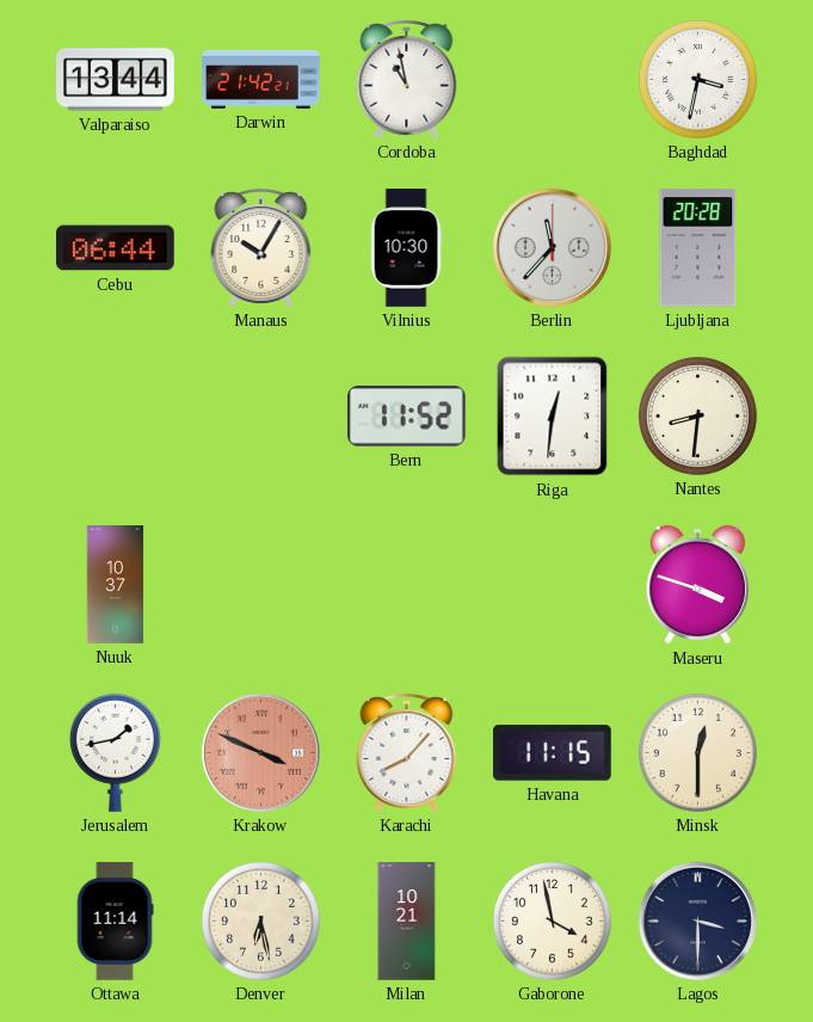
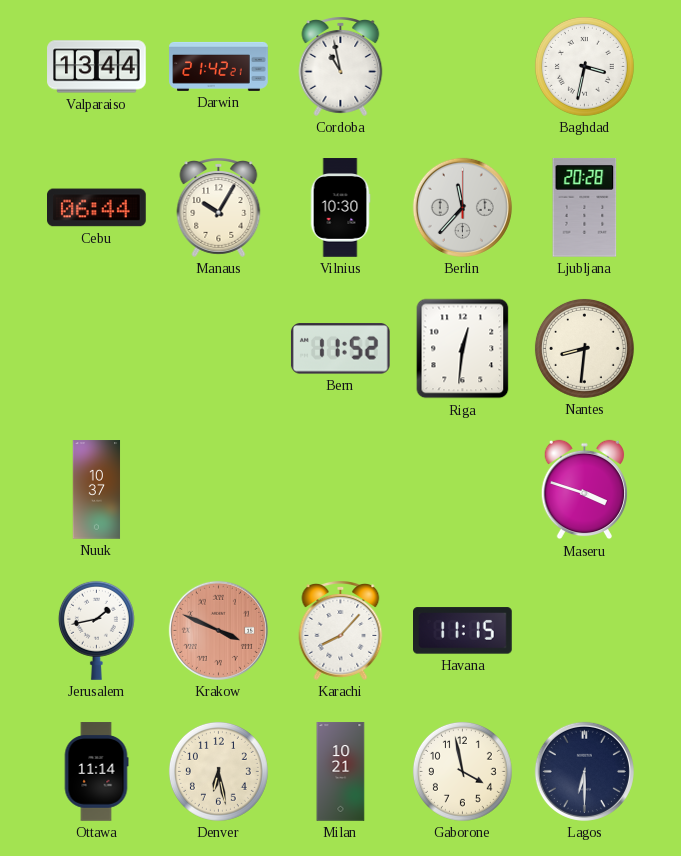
Minsk: 12:30 -> none (697, 752)
Lagos: 3:30 -> 6:30 (584, 771)
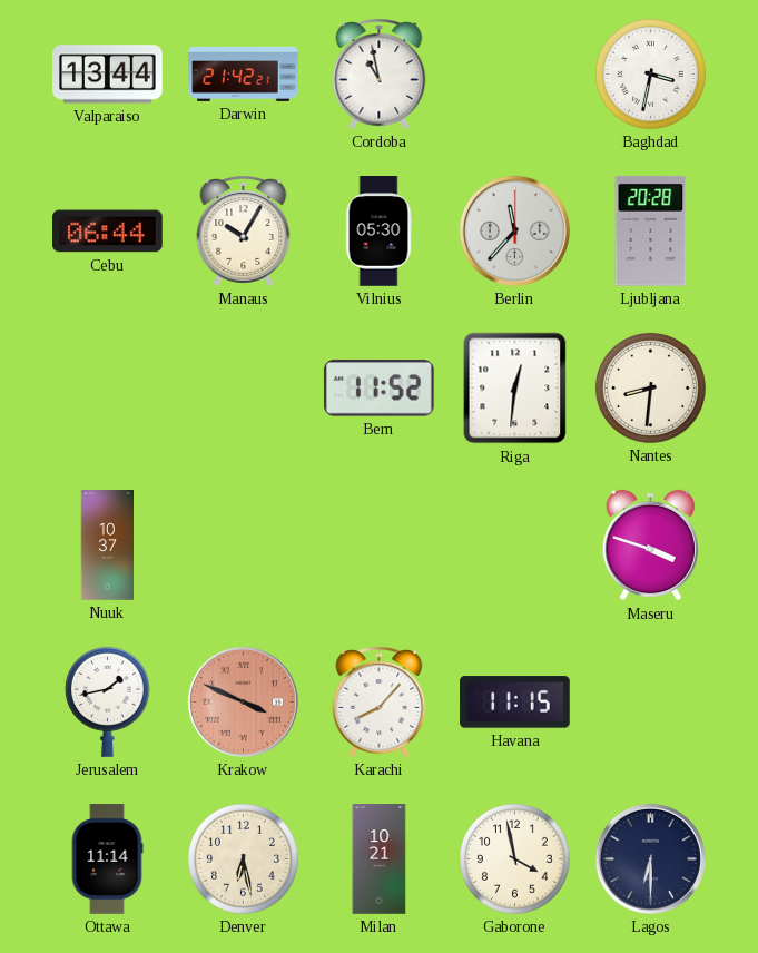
Vilnius: 10:30 -> 05:30 (378, 232)
